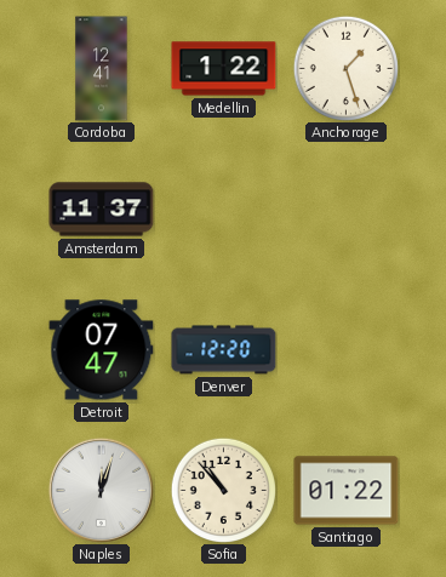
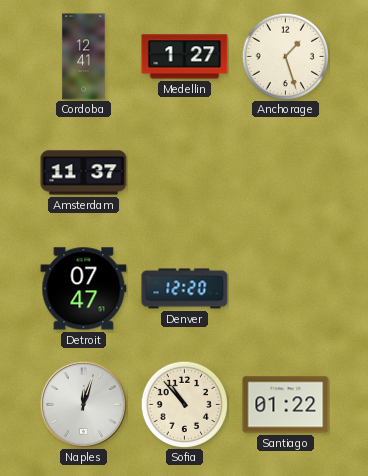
Medellin: 1:22 -> 1:27 (185, 57)
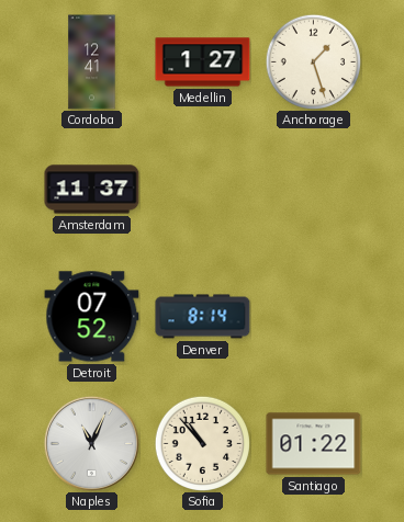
Detroit: 07:47 -> 07:52 (92, 317)
Denver: 12:20 -> 8:14 (203, 317)
Naples: 12:03 -> 11:04 (91, 443)
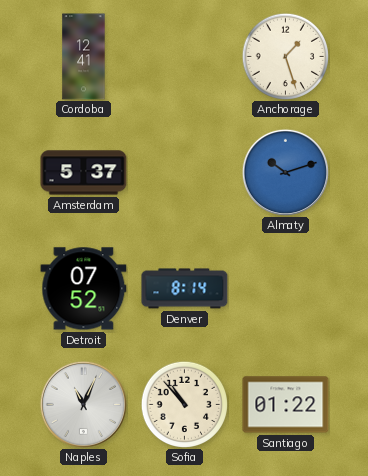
Medellin: 1:27 -> none (203, 63)
Amsterdam: 11:37 -> 5:37 (84, 173)
Almaty: none -> 10:12 (285, 172)
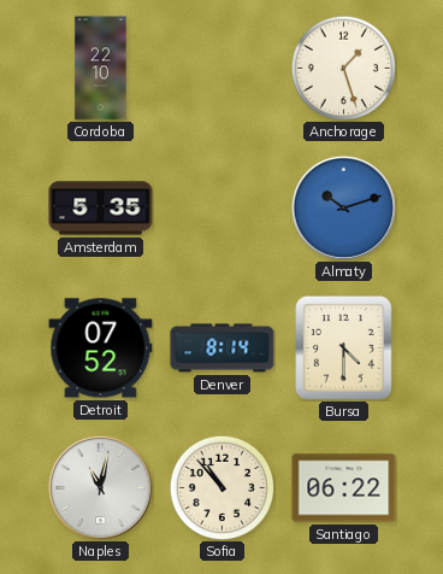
Cordoba: 12:41 -> 22:10 (101, 69)
Amsterdam: 5:37 -> 5:35 (101, 209)
Bursa: none -> 4:30 (344, 348)
Naples: 11:04 -> 11:02 (100, 487)
Santiago: 01:22 -> 06:22 (344, 488)
